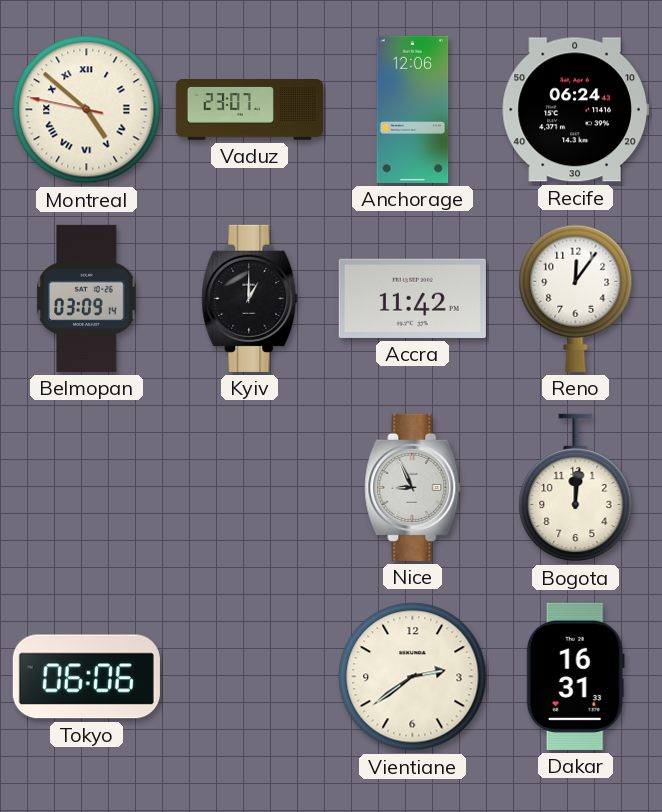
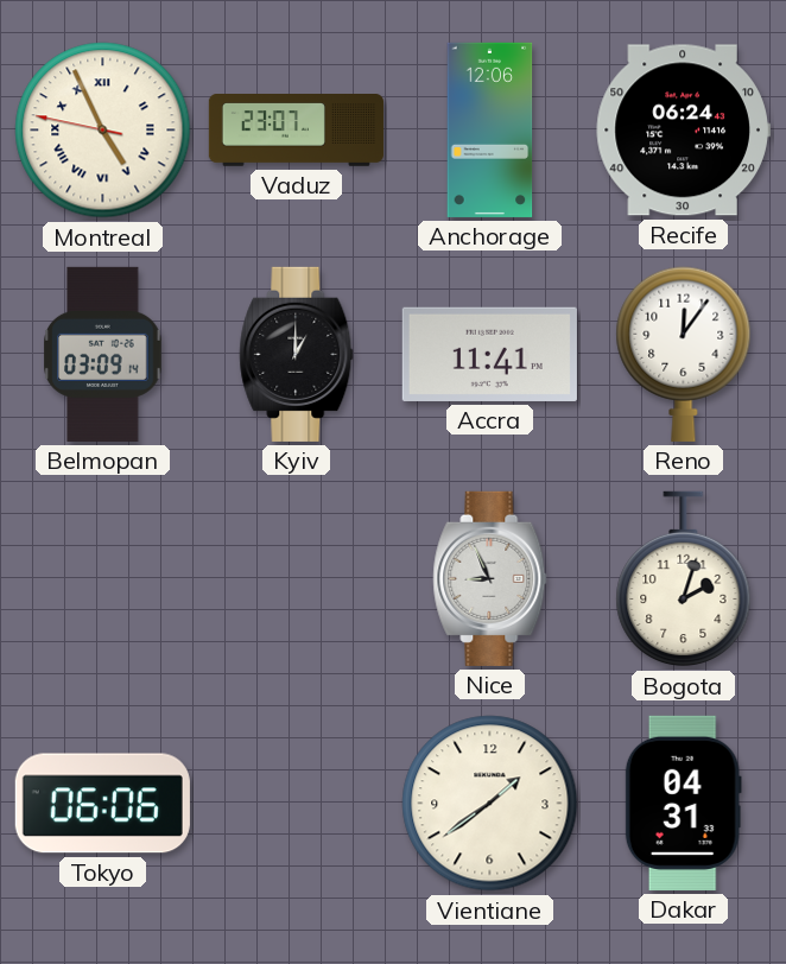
Montreal: 4:51 -> 4:55 (103, 131)
Accra: 11:42 -> 11:41 (489, 354)
Bogota: 12:01 -> 2:03 (684, 579)
Vientiane: 2:39 -> 1:39 (490, 804)
Dakar: 16:31 -> 04:31 (683, 803)
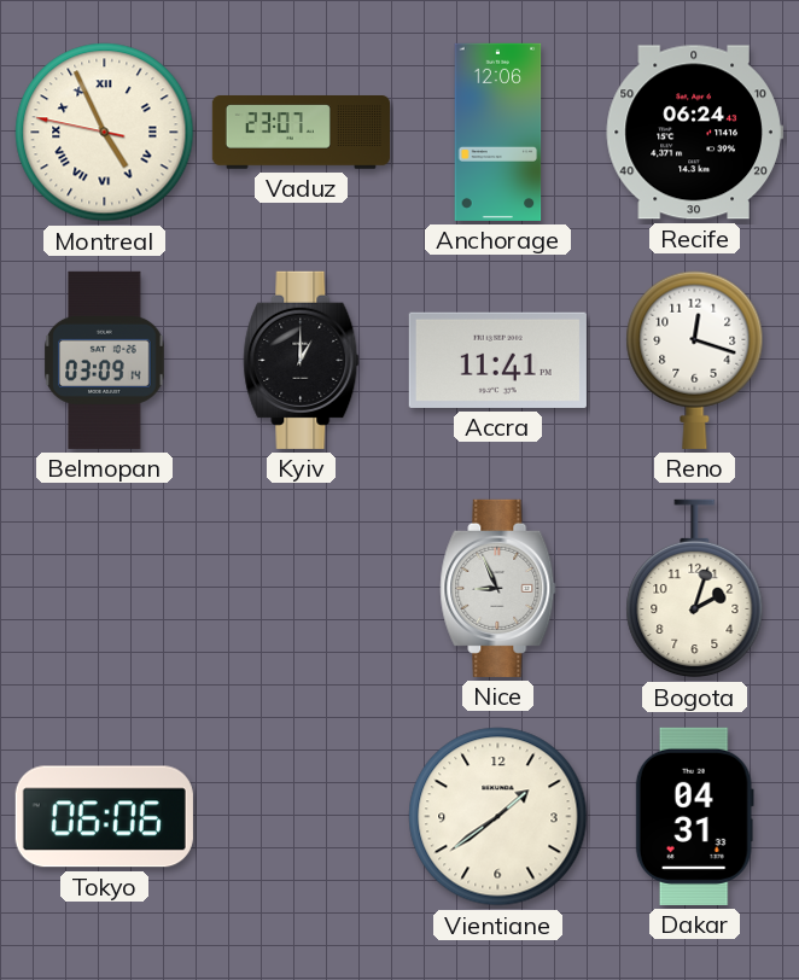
Reno: 12:06 -> 12:18 (695, 360)
